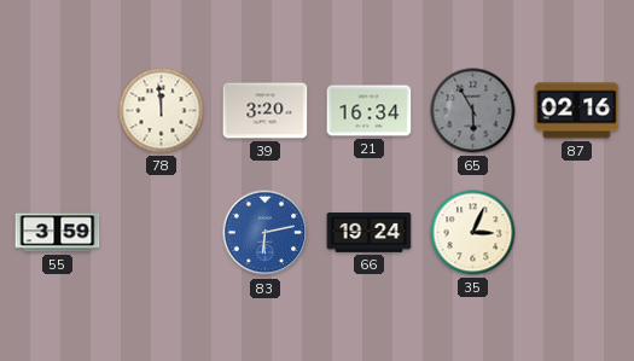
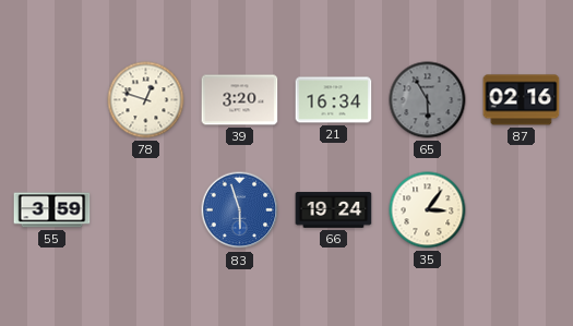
78: 11:59 -> 12:48 (146, 100)
83: 6:13 -> 5:57 (240, 210)
35: 3:04 -> 3:06 (428, 210)
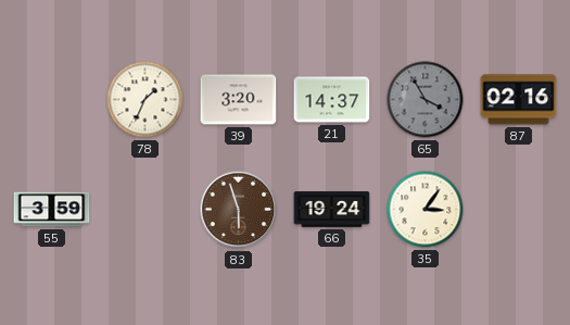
78: 12:48 -> 1:34 (145, 100)
21: 16:34 -> 14:37 (332, 100)
65: 5:55 -> 3:55 (426, 100)
83 dial: blue -> brown (239, 210)
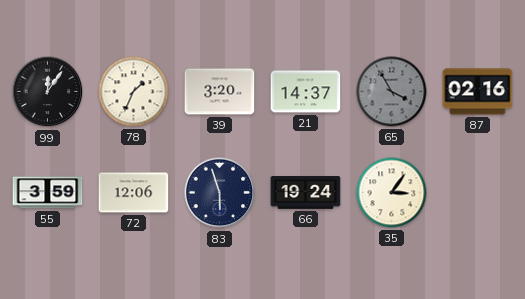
99: none -> 12:06 (48, 92)
72: none -> 12:06 (134, 193)
83 dial: brown -> navy (220, 193)
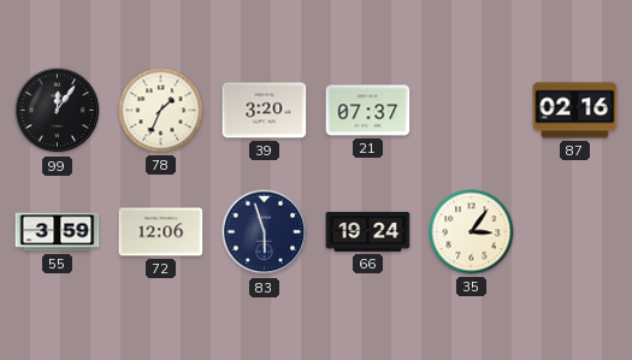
21: 14:37 -> 07:37 (368, 111)
65: 3:55 -> none (392, 92)
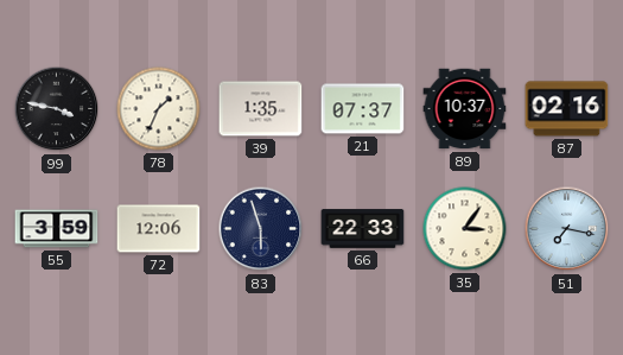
99: 12:06 -> 3:47 (57, 109)
39: 3:20 -> 1:35 (261, 109)
89: none -> 10:37 (465, 109)
66: 19:24 -> 22:33 (363, 229)
51: none -> 7:17 (567, 229)
